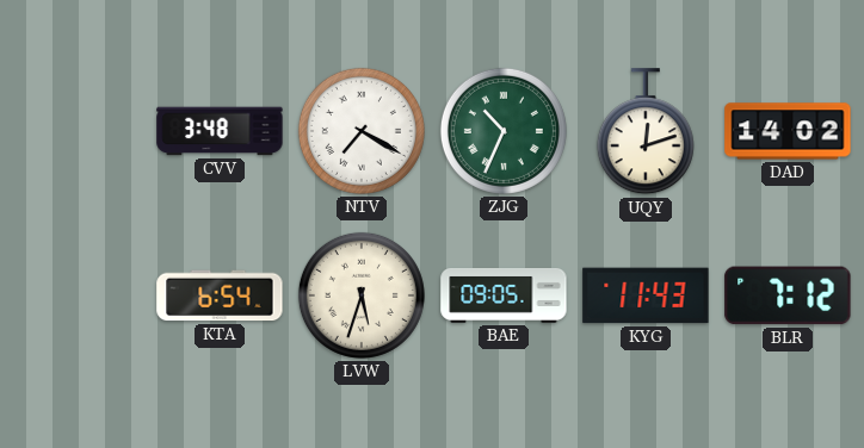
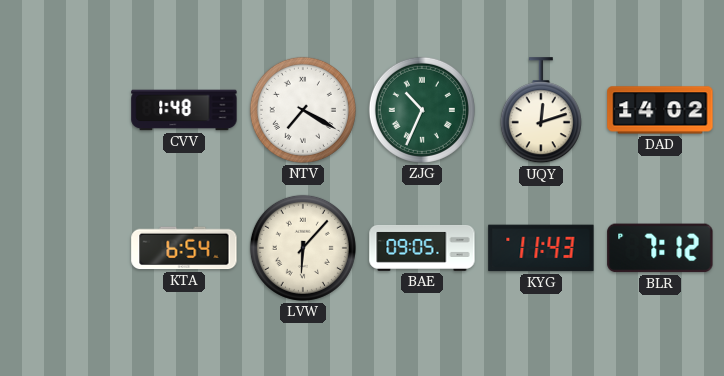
CVV: 3:48 -> 1:48 (184, 110)
LVW: 5:33 -> 6:07 (303, 248)
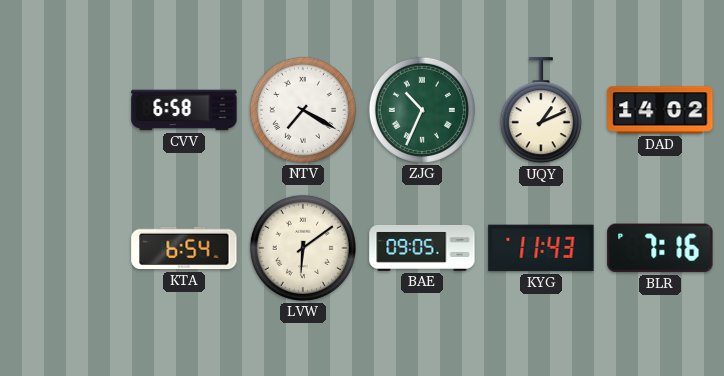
CVV: 1:48 -> 6:58 (184, 110)
UQY: 12:12 -> 1:11 (541, 111)
LVW: 6:07 -> 6:09 (303, 248)
BLR: 7:12 -> 7:16 (660, 248)
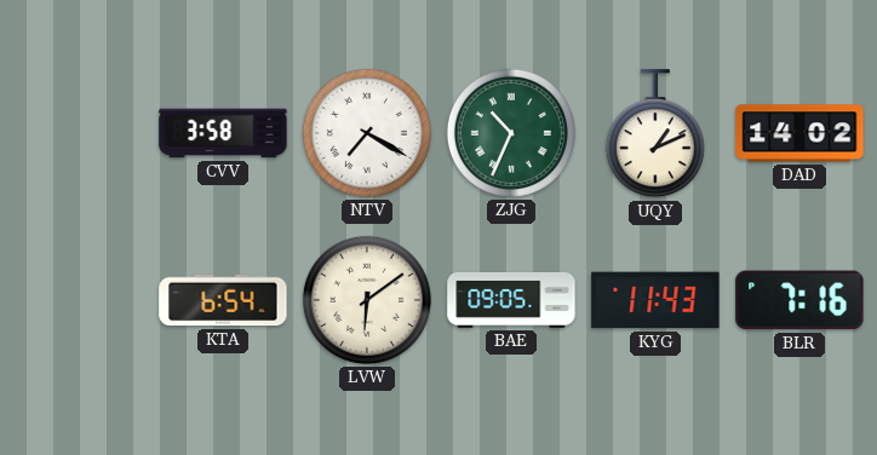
CVV: 6:58 -> 3:58 (223, 133)
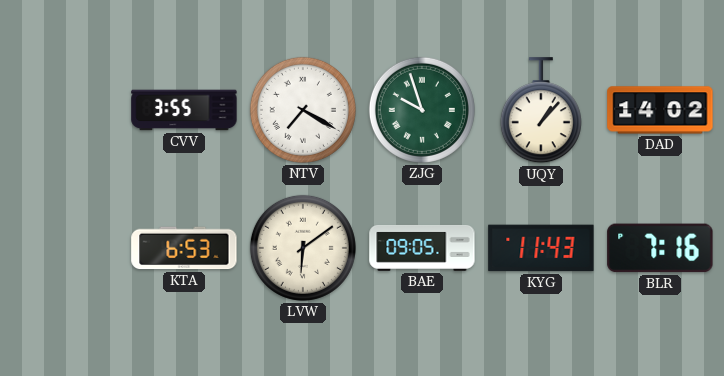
CVV: 3:58 -> 3:55 (184, 110)
ZJG: 10:34 -> 9:57 (422, 110)
UQY: 1:11 -> 1:07 (541, 111)
KTA: 6:54 -> 6:53 (184, 248)
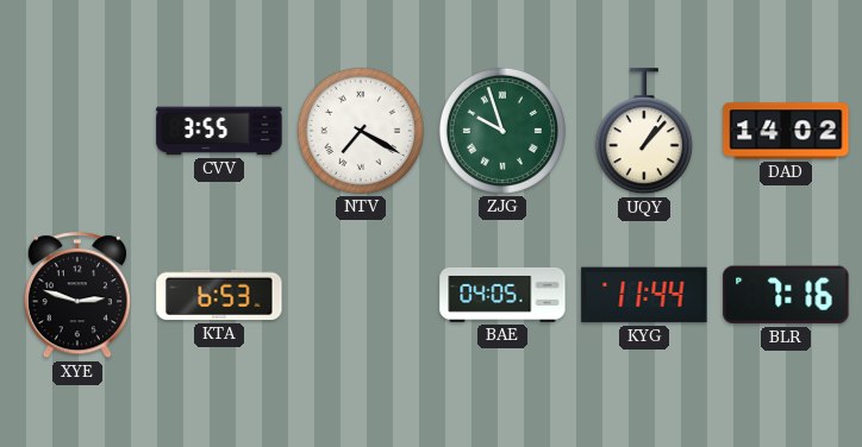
XYE: none -> 2:48 (77, 296)
LVW: 6:09 -> none (303, 248)
BAE: 09:05 -> 04:05 (502, 295)
KYG: 11:43 -> 11:44 (644, 295)
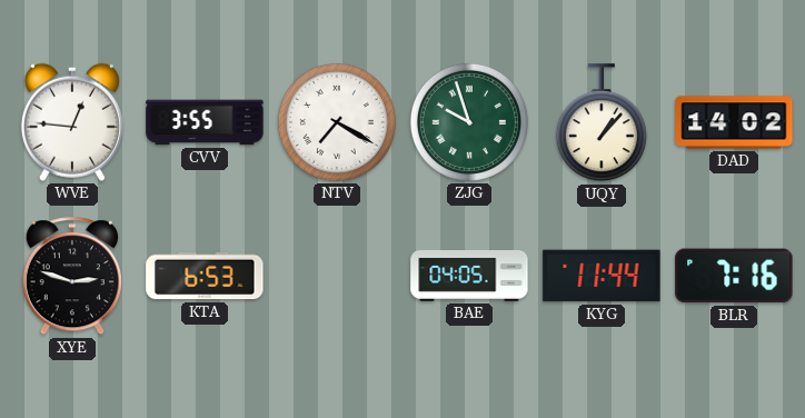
WVE: none -> 12:46 (72, 122)
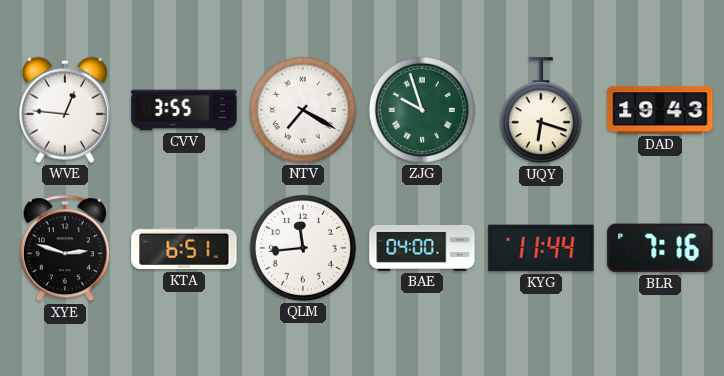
UQY: 1:07 -> 6:18 (541, 111)
DAD: 14:02 -> 19:43 (660, 110)
KTA: 6:53 -> 6:51 (184, 248)
QLM: none -> 11:44 (303, 248)
BAE: 04:05 -> 04:00 (422, 248)
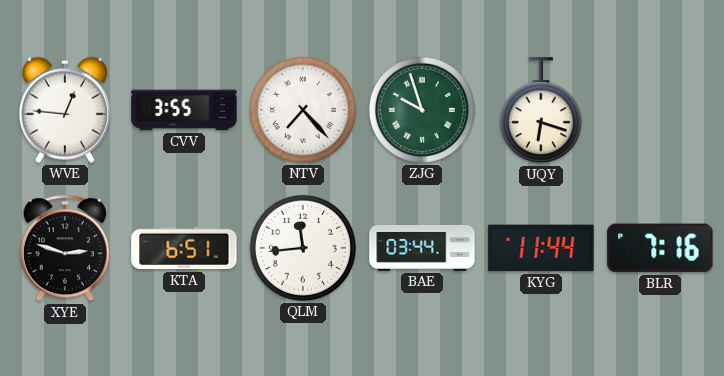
NTV: 7:20 -> 7:23 (303, 110)
DAD: 19:43 -> none (660, 110)
BAE: 04:00 -> 03:44 (422, 248)
